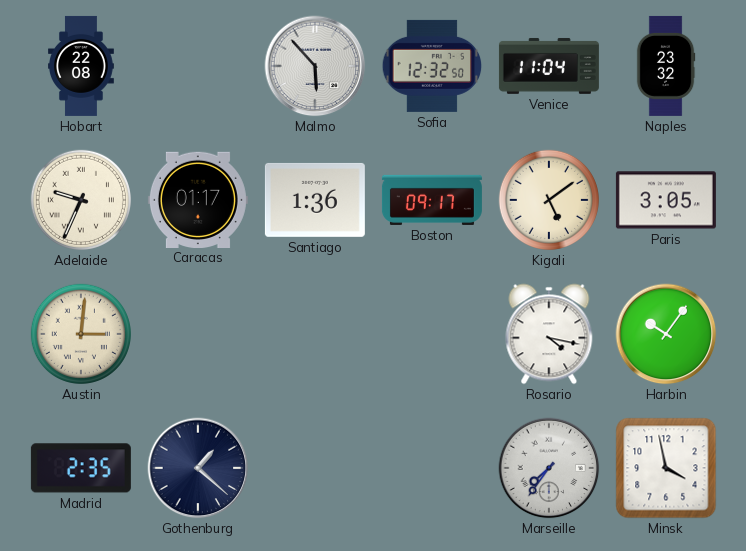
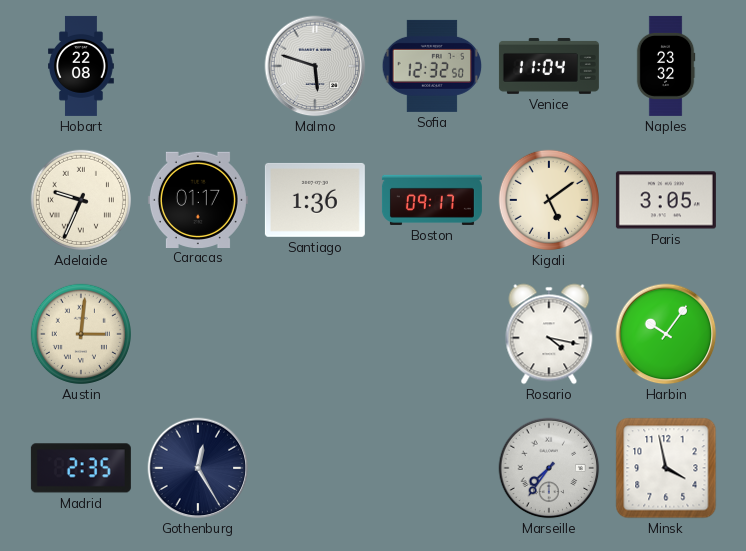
Malmo: 5:53 -> 5:48 (315, 66)
Gothenburg: 1:22 -> 12:25 (198, 468)
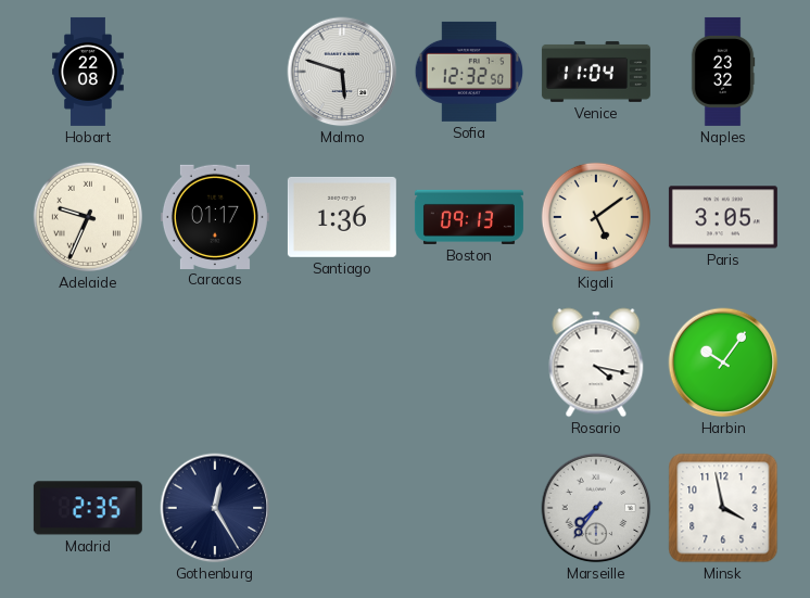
Boston: 09:17 -> 09:13 (469, 217)
Austin: 3:01 -> none (81, 334)
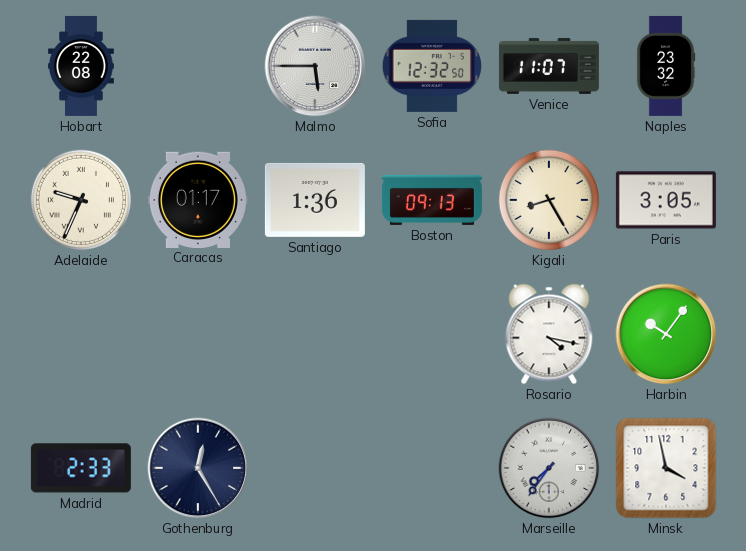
Malmo: 5:48 -> 5:45 (315, 66)
Venice: 11:04 -> 11:07 (549, 66)
Kigali: 5:09 -> 8:25 (549, 200)
Madrid: 2:35 -> 2:33 (81, 468)
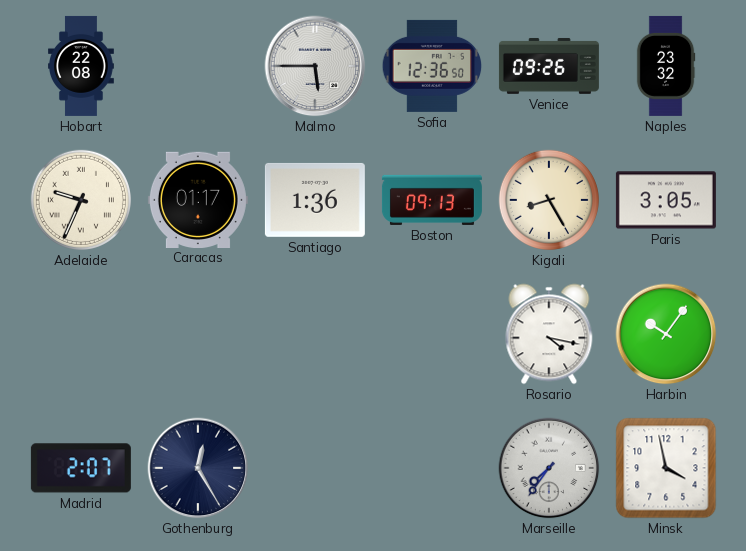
Sofia: 12:32 -> 12:36 (432, 66)
Venice: 11:07 -> 09:26 (549, 66)
Madrid: 2:33 -> 2:07 (81, 468)
